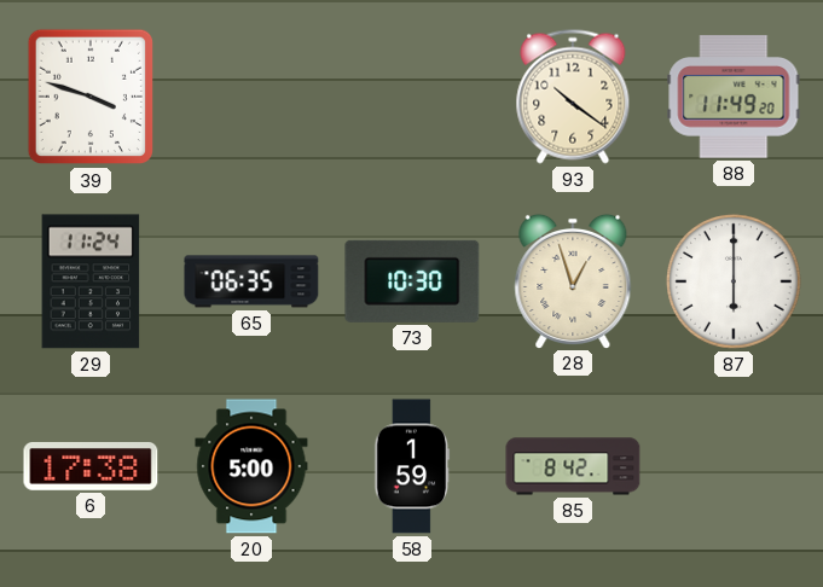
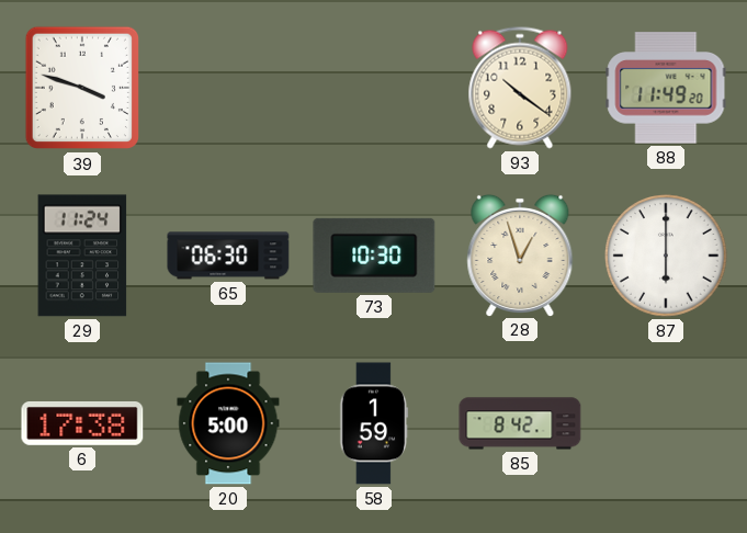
65: 06:35 -> 06:30 (228, 256)
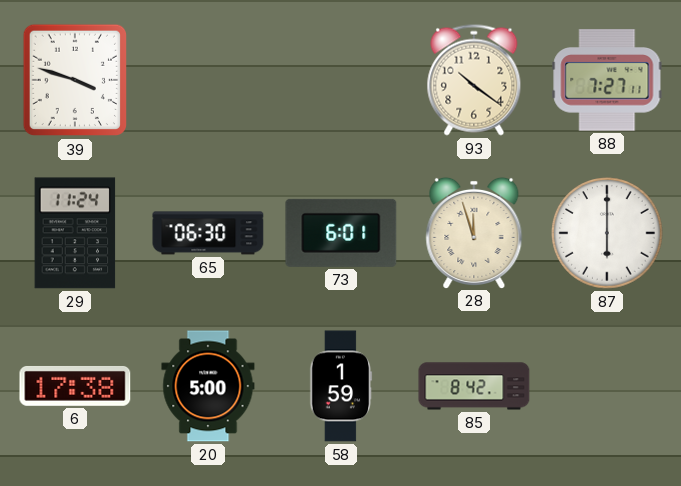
88: 11:49 -> 7:27 (607, 80)
73: 10:30 -> 6:01 (341, 233)
28: 12:57 -> 11:57 (474, 232)
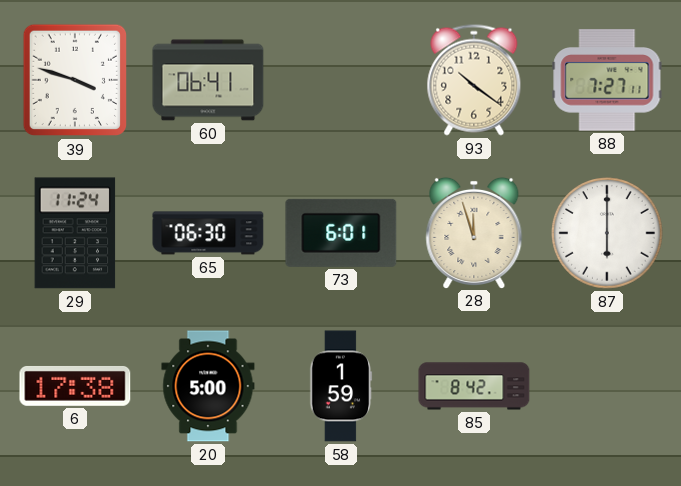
60: none -> 06:41 (208, 80)
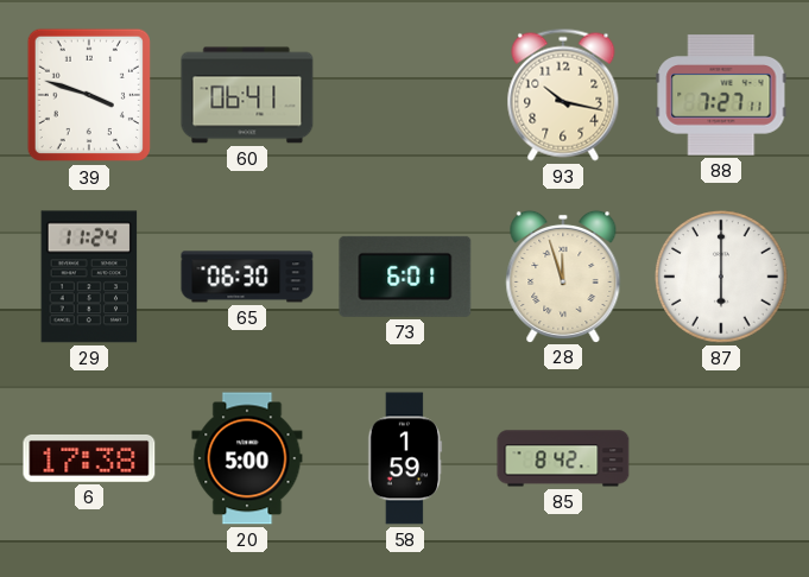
93: 10:21 -> 10:17 (563, 95)
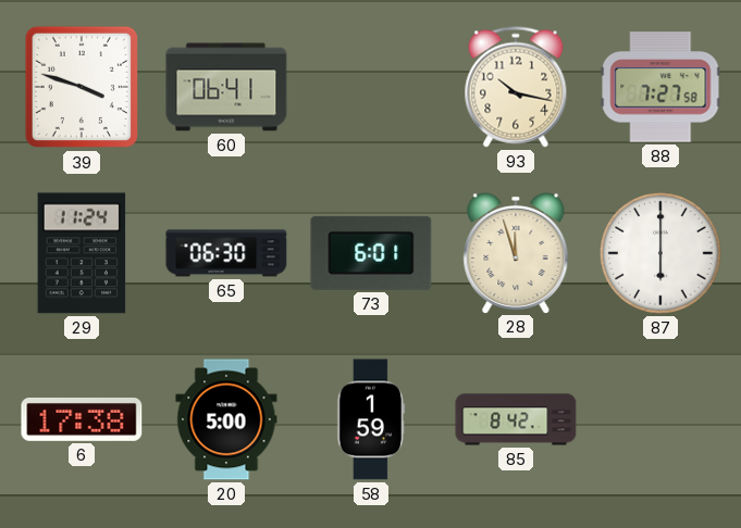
88: 7:27:11 -> 7:27:58 (660, 87)
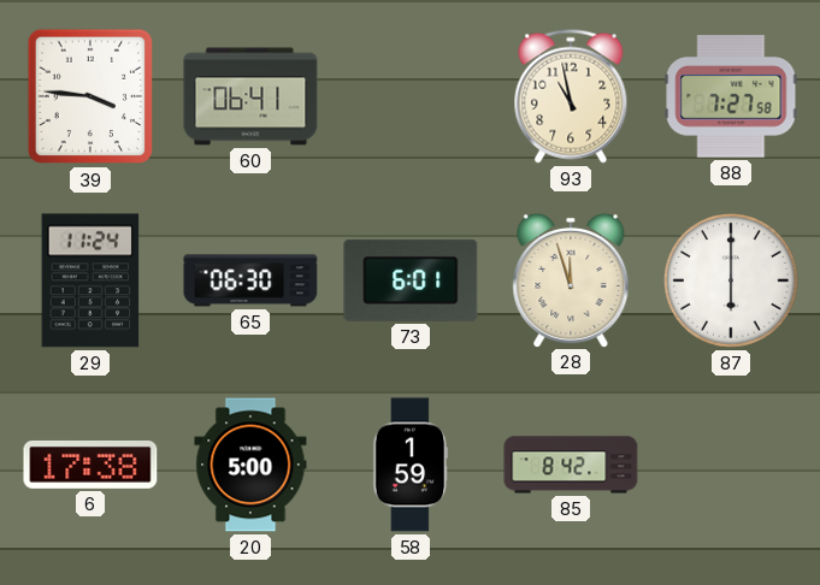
39: 3:48 -> 3:46 (89, 96)
93: 10:17 -> 10:58 (571, 96)
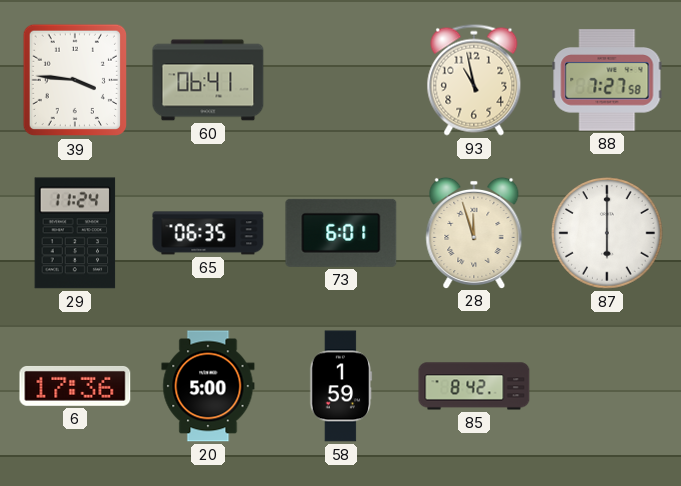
65: 06:30 -> 06:35 (208, 233)
6: 17:38 -> 17:36 (75, 386)
